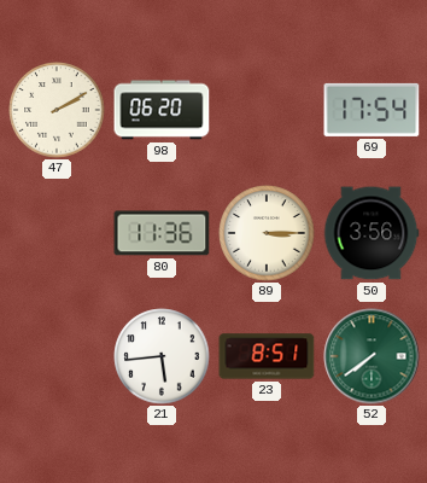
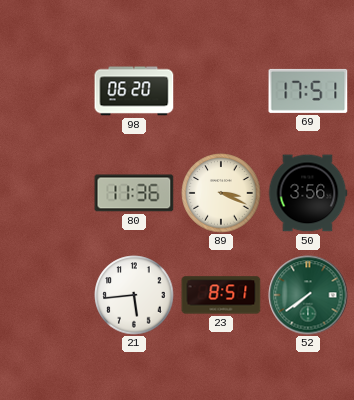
47: 2:10 -> none (57, 110)
69: 17:54 -> 17:51 (308, 91)
89: 3:15 -> 3:19 (221, 193)
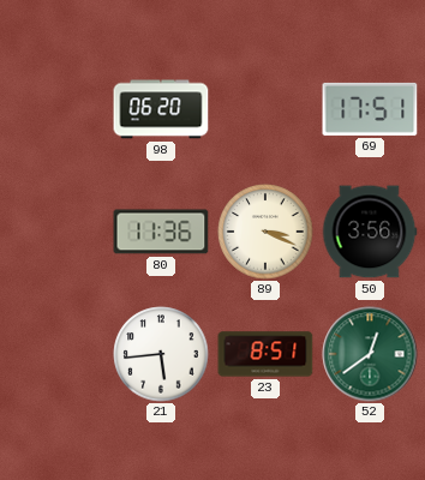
52: 7:39 -> 12:39 (370, 354)
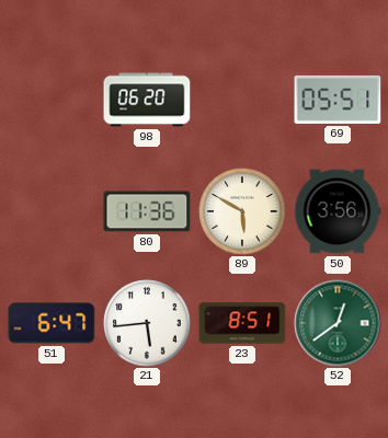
69: 17:51 -> 05:51 (338, 100)
89: 3:19 -> 5:50 (242, 211)
51: none -> 6:47 (52, 323)
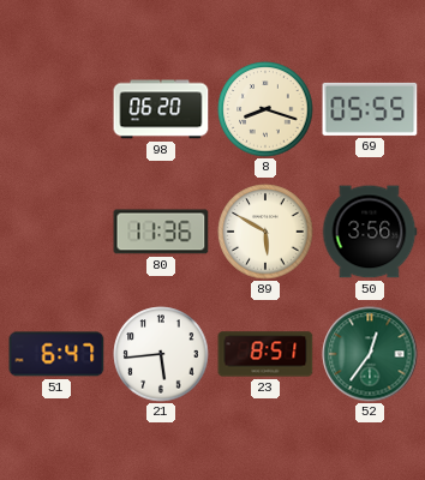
8: none -> 8:18 (265, 109)
69: 05:51 -> 05:55 (370, 109)
52: 12:39 -> 12:36 (370, 354)
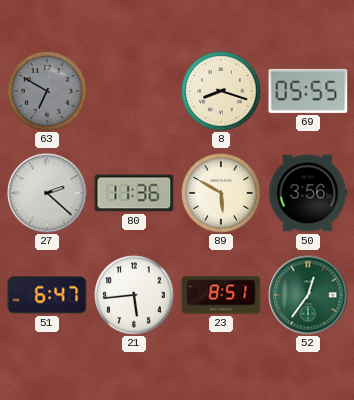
63: none -> 6:50 (47, 91)
98: 06:20 -> none (161, 109)
27: none -> 2:22 (47, 193)
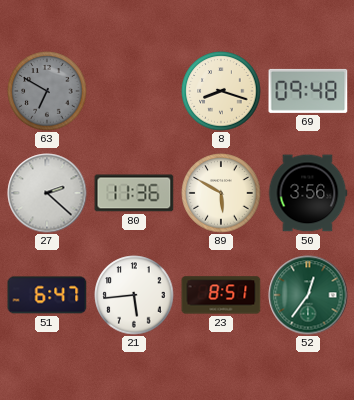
69: 05:55 -> 09:48 (308, 91)
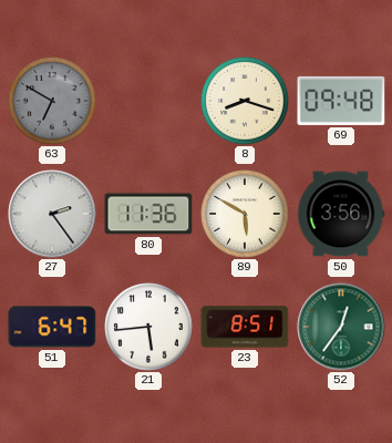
27: 2:22 -> 2:24 (52, 214)
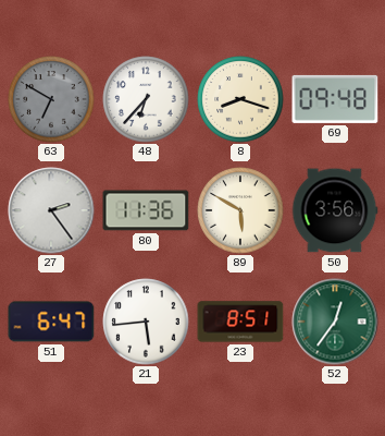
48: none -> 6:37 (146, 99)
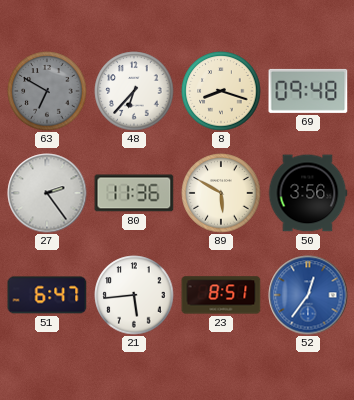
52 dial: green -> blue (308, 295)
